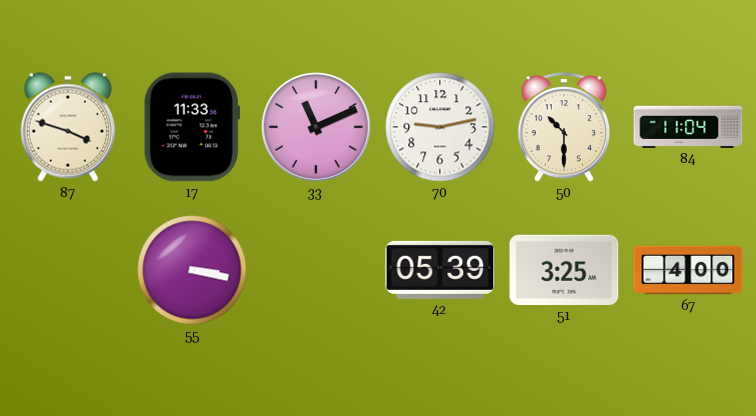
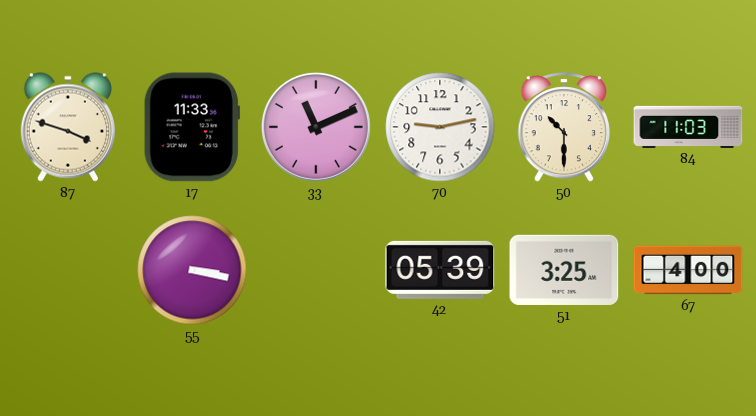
84: 11:04 -> 11:03 (688, 127)
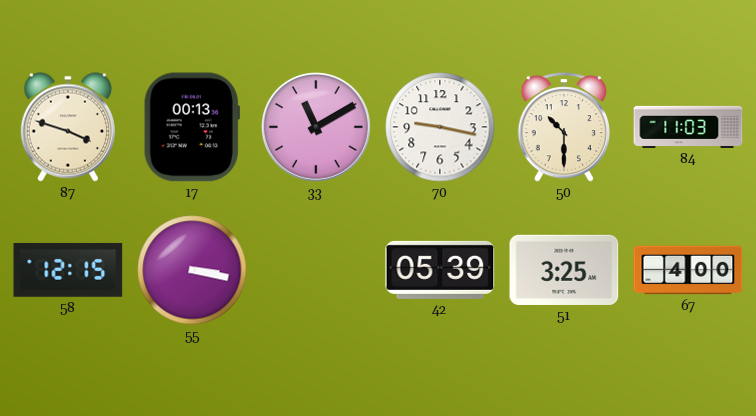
17: 11:33 -> 00:13 (192, 127)
33: 11:11 -> 11:10 (316, 127)
70: 9:13 -> 9:17 (440, 127)
58: none -> 12:15 (68, 270)
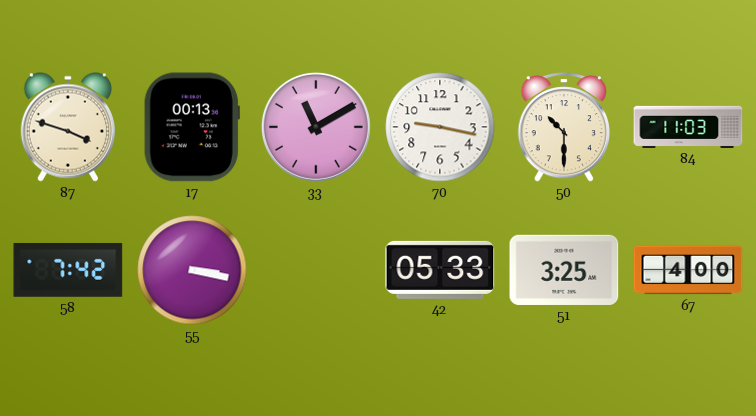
58: 12:15 -> 7:42 (68, 270)
42: 05:39 -> 05:33 (440, 270)
